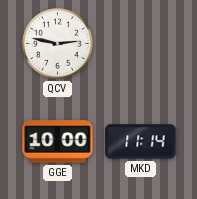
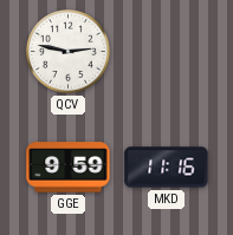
GGE: 10:00 -> 9:59 (69, 168)
MKD: 11:14 -> 11:16 (167, 168)
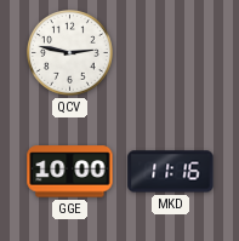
GGE: 9:59 -> 10:00 (70, 172)
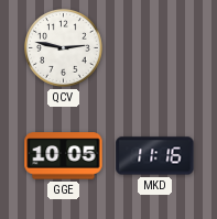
GGE: 10:00 -> 10:05 (64, 156)
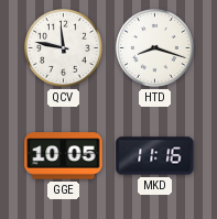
QCV: 2:47 -> 11:47 (64, 48)
HTD: none -> 8:18 (155, 48)
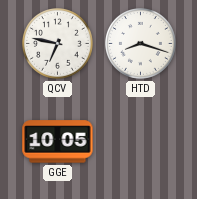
QCV: 11:47 -> 6:47 (58, 44)
MKD: 11:16 -> none (155, 156)
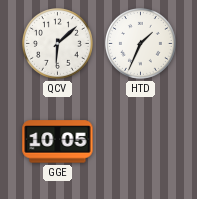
QCV: 6:47 -> 6:08 (58, 44)
HTD: 8:18 -> 1:34 (141, 44)
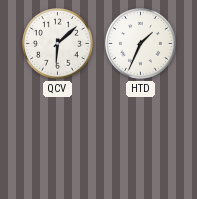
GGE: 10:05 -> none (58, 142)
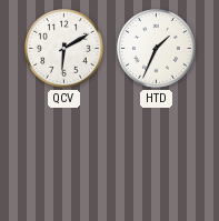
QCV: 6:08 -> 6:10 (64, 49)
